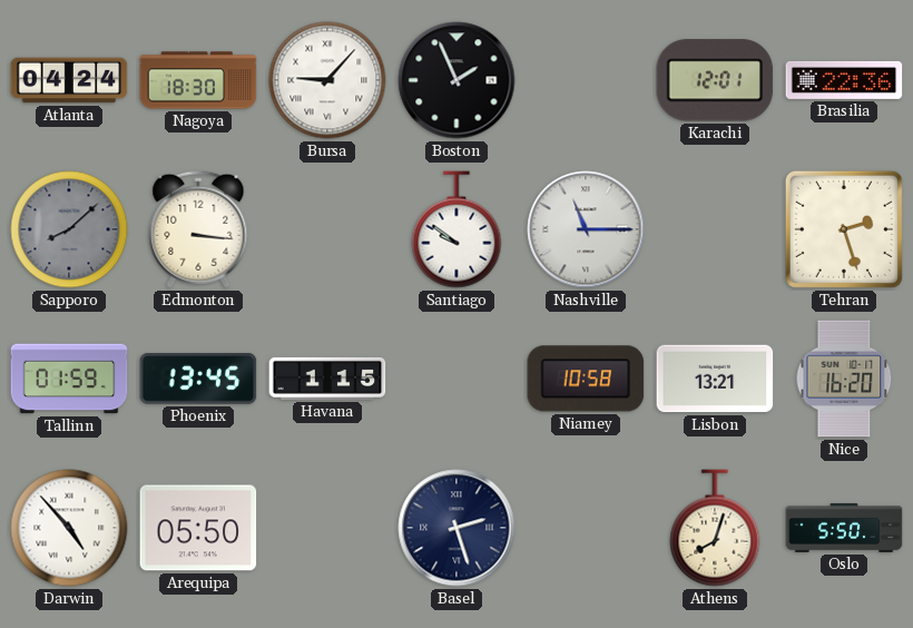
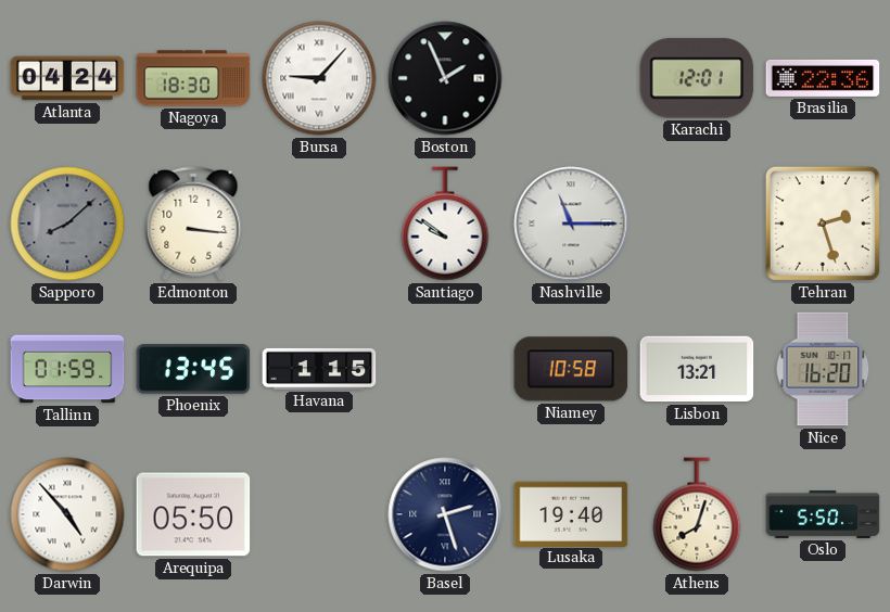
Lusaka: none -> 19:40 (571, 513)
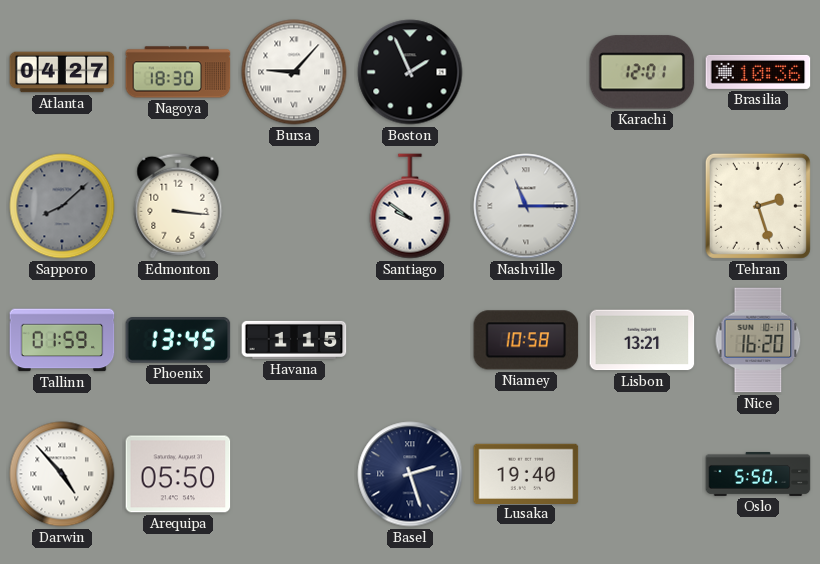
Atlanta: 04:24 -> 04:27 (62, 72)
Brasilia: 22:36 -> 10:36 (758, 72)
Athens: 8:03 -> none (697, 514)
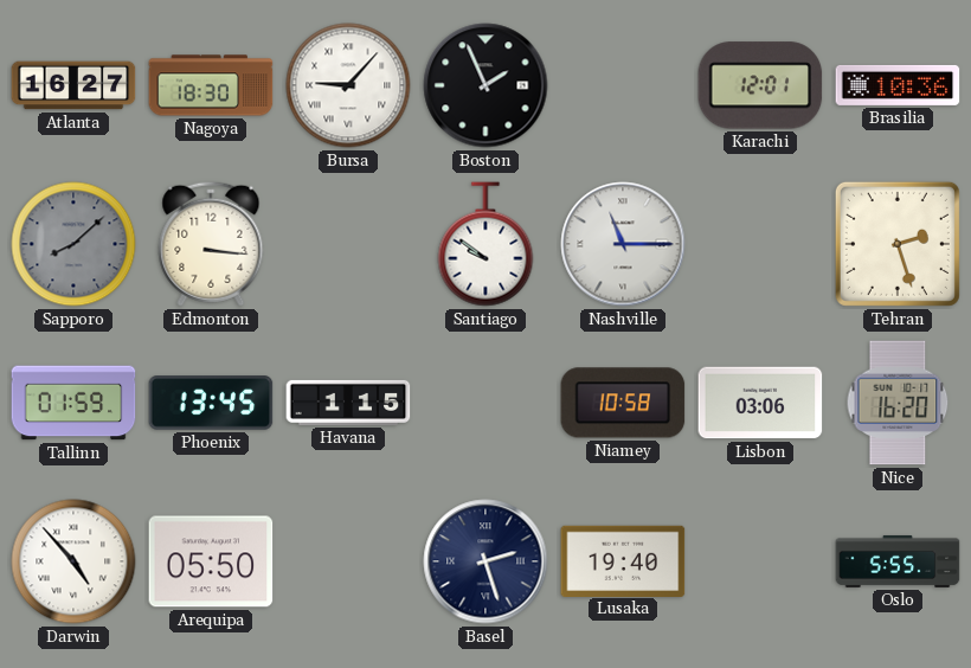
Atlanta: 04:27 -> 16:27 (73, 85)
Lisbon: 13:21 -> 03:06 (760, 403)
Oslo: 5:50 -> 5:55 (898, 561)
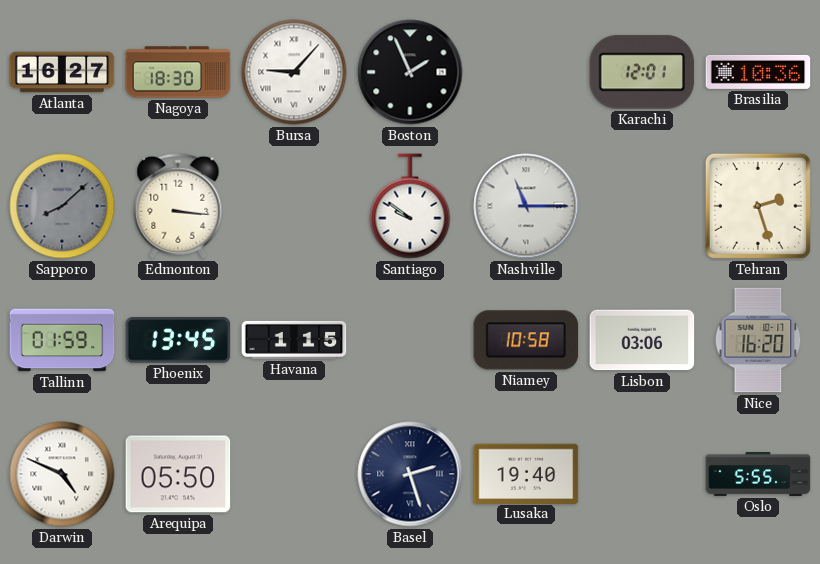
Darwin: 4:53 -> 4:49 (62, 474)
